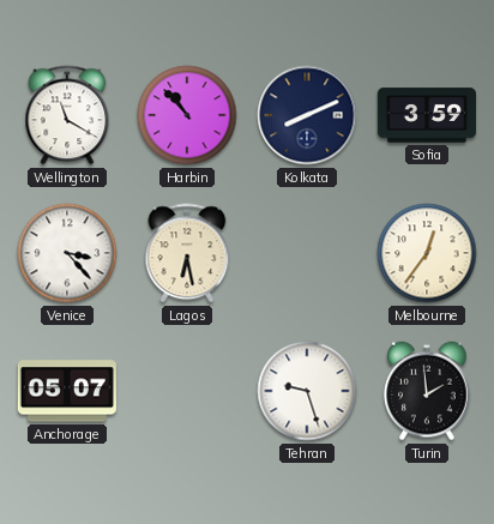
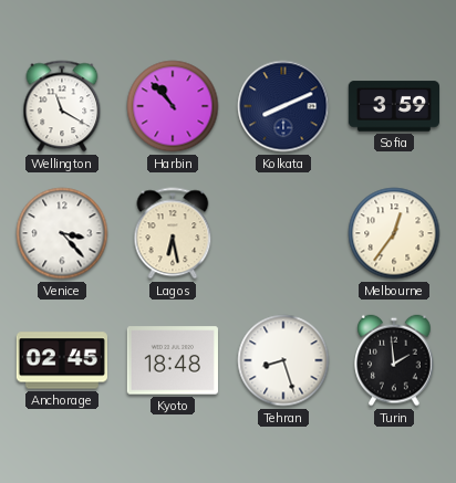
Anchorage: 05:07 -> 02:45 (62, 360)
Kyoto: none -> 18:48 (173, 360)
Tehran: 9:27 -> 8:27 (283, 360)
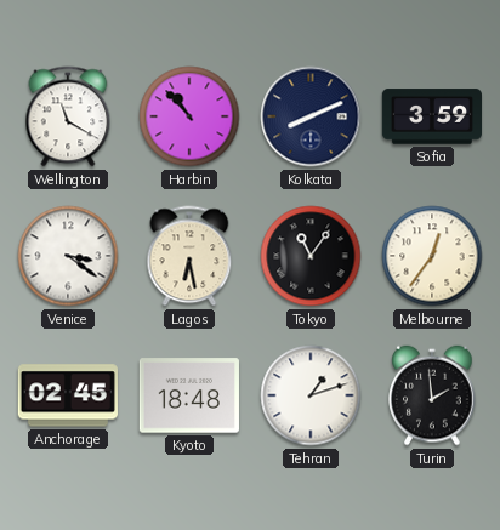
Venice: 3:23 -> 3:21 (68, 256)
Tokyo: none -> 11:06 (311, 256)
Tehran: 8:27 -> 1:12 (311, 395)
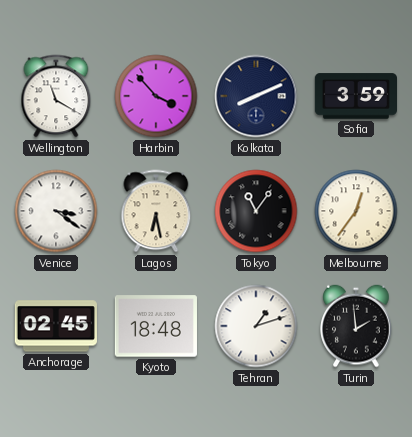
Harbin: 10:53 -> 3:53 (156, 96)
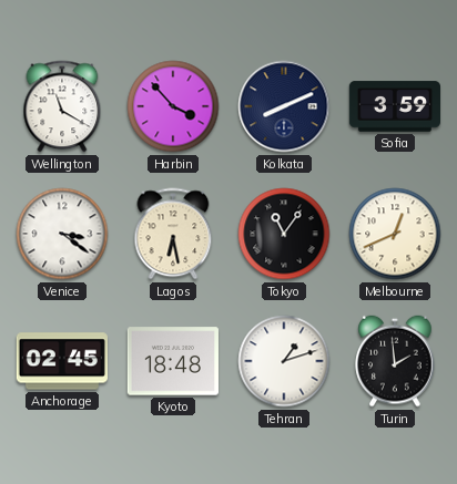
Melbourne: 12:36 -> 12:41 (395, 234)
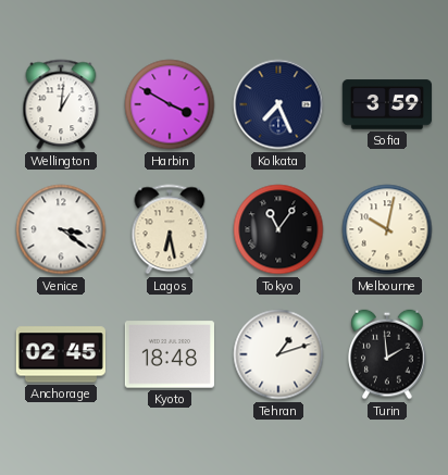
Wellington: 11:20 -> 1:01 (61, 104)
Harbin: 3:53 -> 3:50 (170, 104)
Kolkata: 8:11 -> 7:26 (278, 104)
Melbourne: 12:41 -> 10:02 (387, 229)
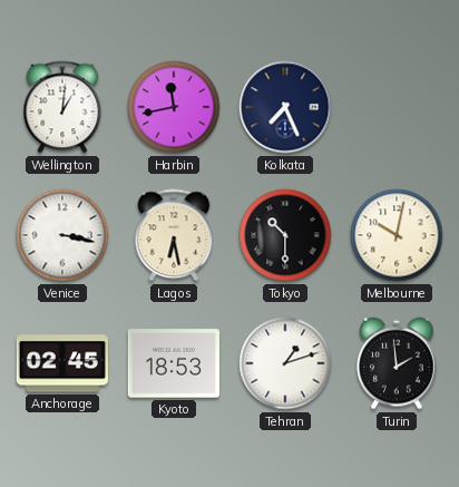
Harbin: 3:50 -> 11:43 (174, 107)
Sofia: 3:59 -> none (386, 104)
Venice: 3:21 -> 3:17 (62, 235)
Tokyo: 11:06 -> 10:30 (285, 235)
Kyoto: 18:48 -> 18:53 (174, 363)
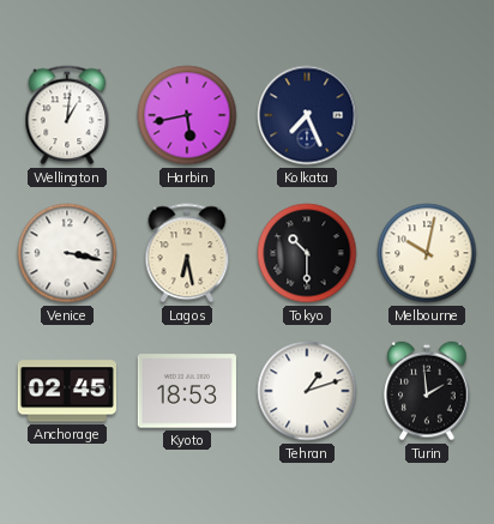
Harbin: 11:43 -> 5:43 (187, 115)
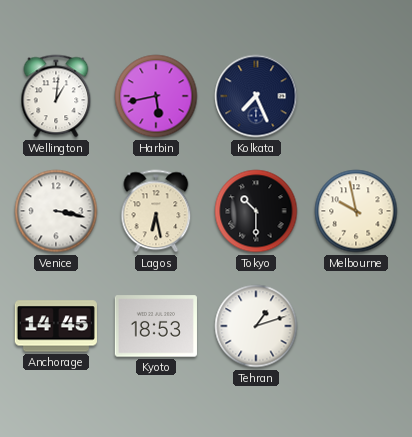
Melbourne: 10:02 -> 9:58 (356, 211)
Anchorage: 02:45 -> 14:45 (56, 326)
Turin: 1:59 -> none (427, 391)
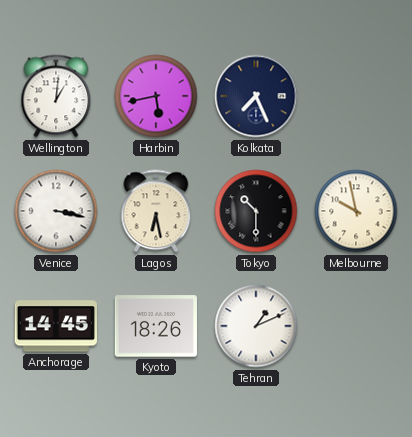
Kyoto: 18:53 -> 18:26 (156, 326)
Tehran: 1:12 -> 1:11 (256, 326)
